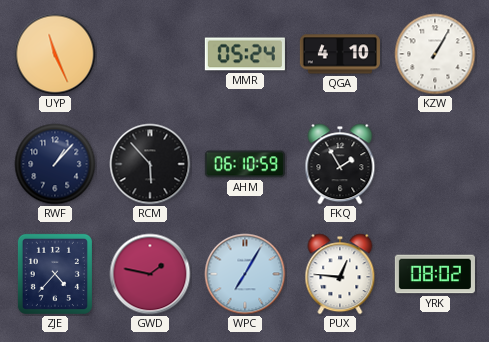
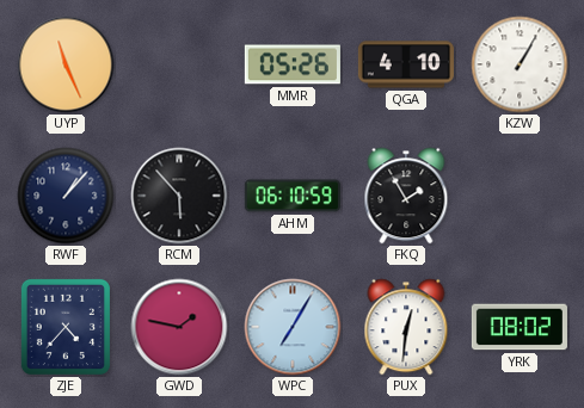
MMR: 05:24 -> 05:26 (293, 64)
PUX: 12:46 -> 12:31 (406, 327)
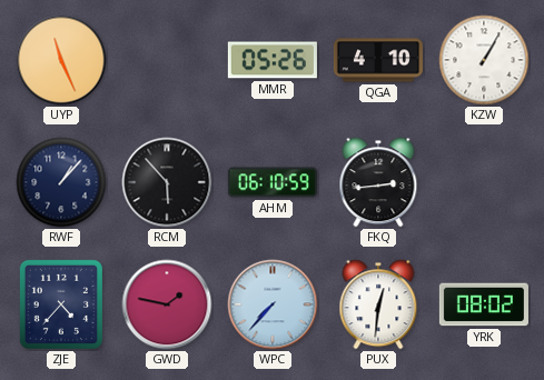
FKQ: 1:55 -> 2:44 (378, 182)
WPC: 7:05 -> 7:37 (273, 304)
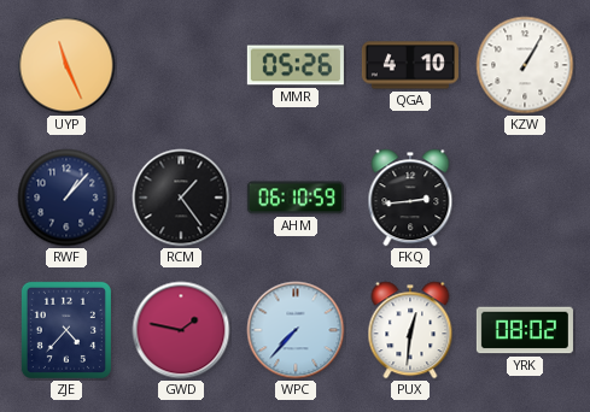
RCM: 5:53 -> 1:24 (181, 198)
